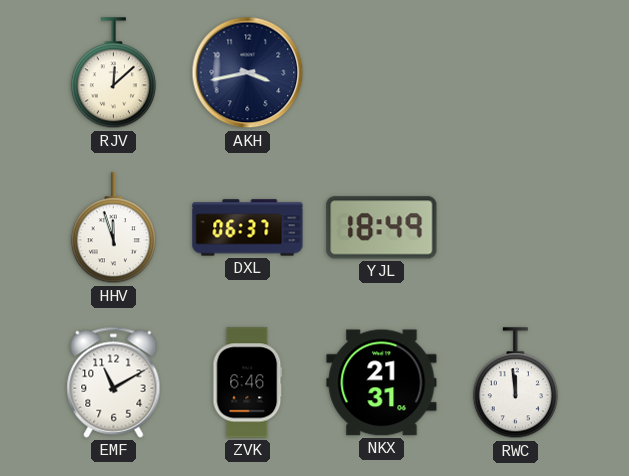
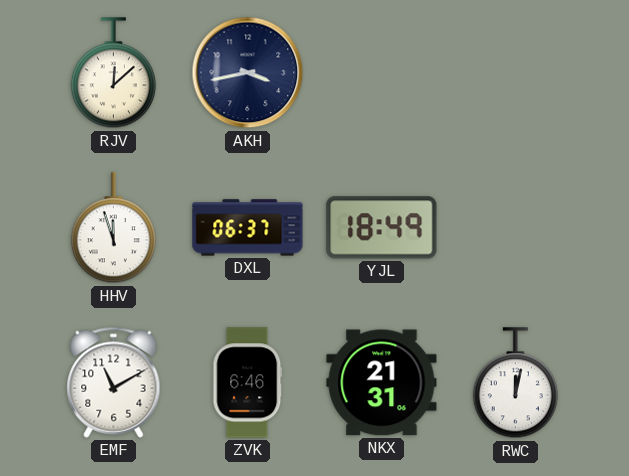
RWC: 11:59 -> 12:02 (515, 383)
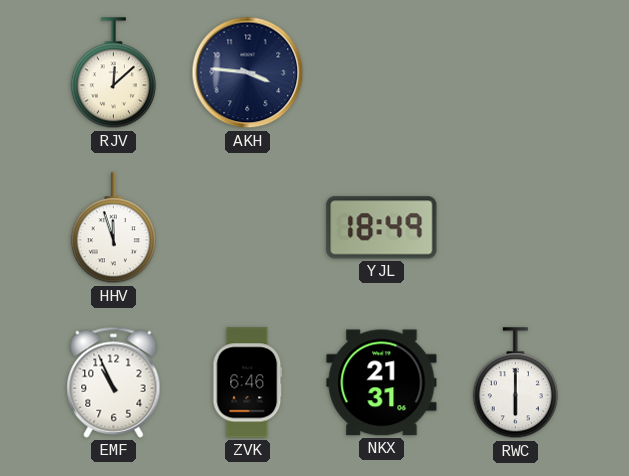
AKH: 3:43 -> 3:46 (248, 73)
DXL: 06:37 -> none (248, 228)
EMF: 11:10 -> 10:56 (114, 382)
RWC: 12:02 -> 6:00 (515, 383)
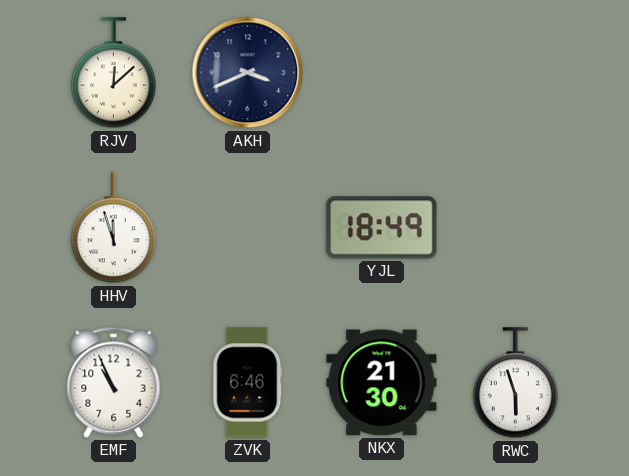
AKH: 3:46 -> 3:41 (248, 73)
NKX: 21:31 -> 21:30 (382, 383)
RWC: 6:00 -> 5:57 (515, 383)
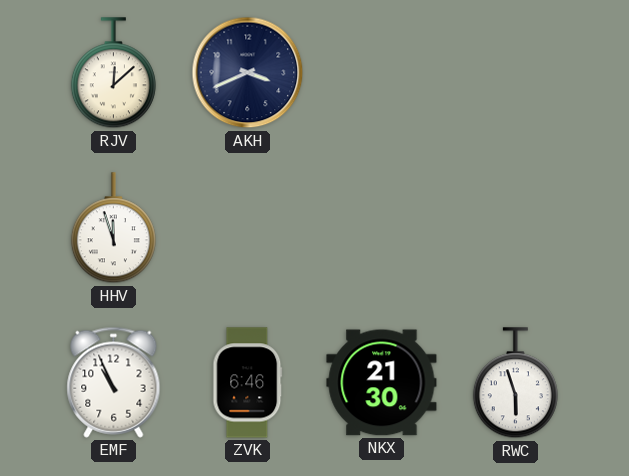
YJL: 18:49 -> none (382, 228)
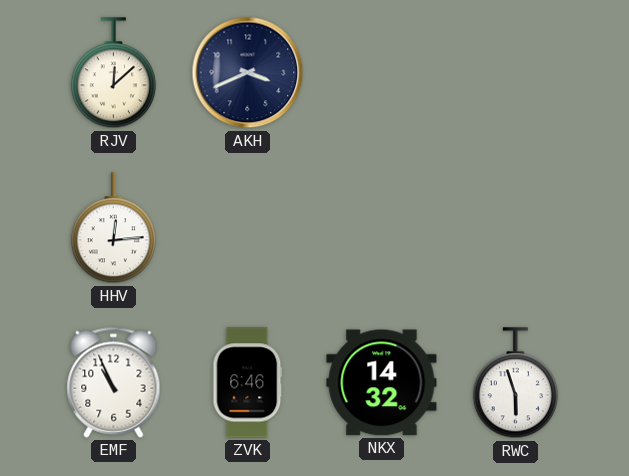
HHV: 11:57 -> 12:14 (113, 228)
NKX: 21:30 -> 14:32 (382, 383)
